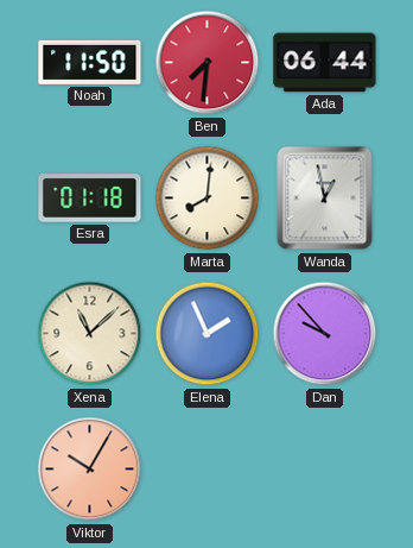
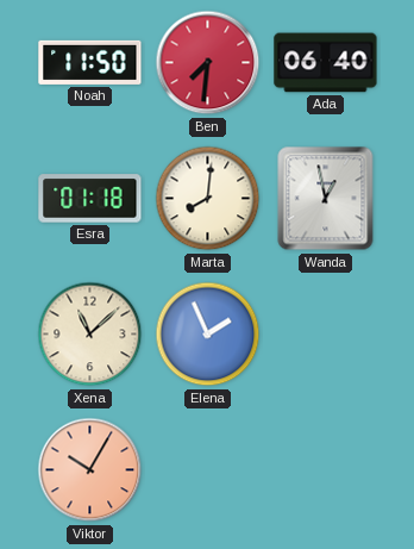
Ada: 06:44 -> 06:40 (326, 63)
Dan: 9:53 -> none (325, 334)
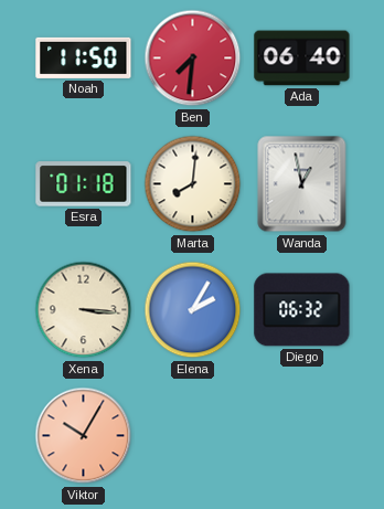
Xena: 11:08 -> 3:16 (84, 310)
Elena: 1:56 -> 2:05 (193, 310)
Diego: none -> 06:32 (302, 310)
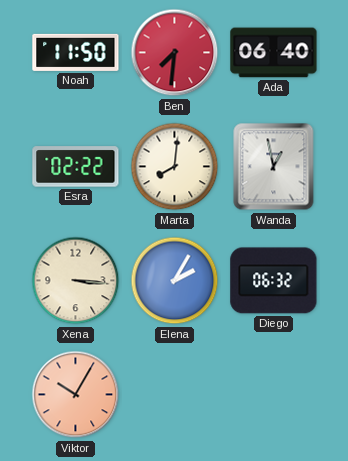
Esra: 01:18 -> 02:22 (76, 167)
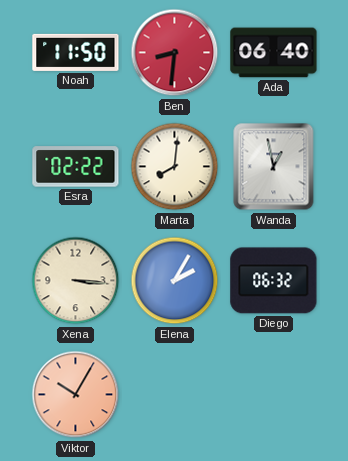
Ben: 7:31 -> 8:31 (175, 53)
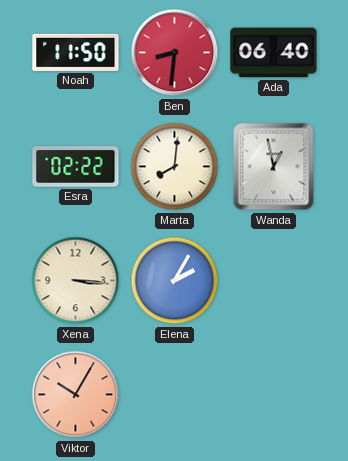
Diego: 06:32 -> none (274, 281)
